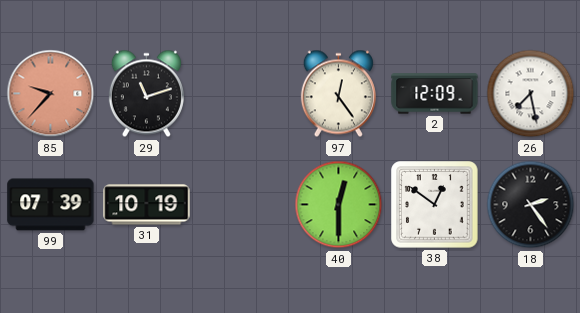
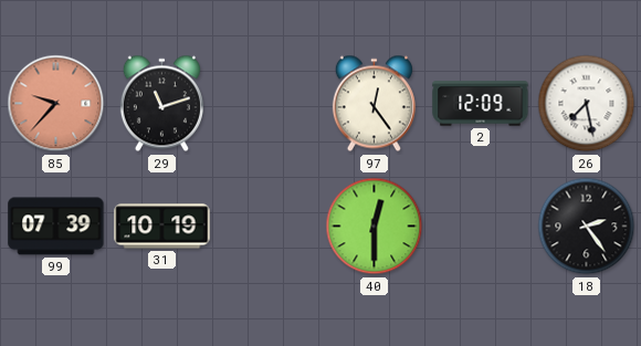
38: 12:51 -> none (435, 205)
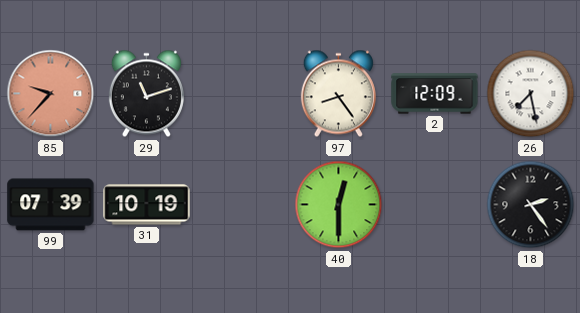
97: 12:24 -> 8:24 (338, 94)
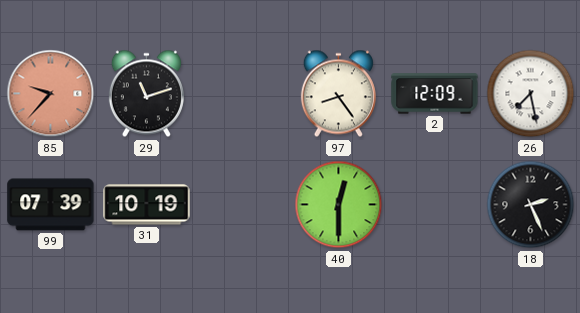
18: 2:24 -> 2:26 (531, 205)
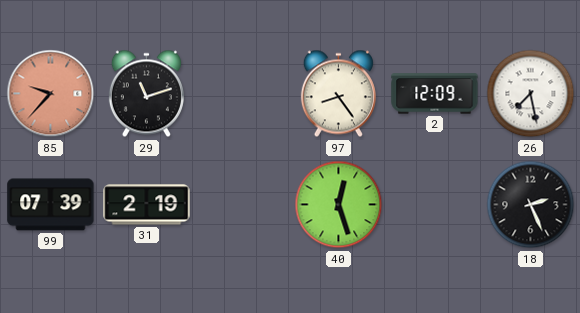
31: 10:19 -> 2:19 (147, 205)
40: 12:30 -> 12:27 (339, 205)
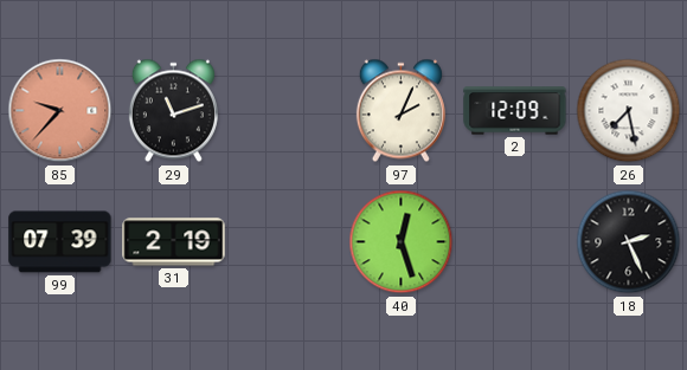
97: 8:24 -> 2:04 (400, 111)
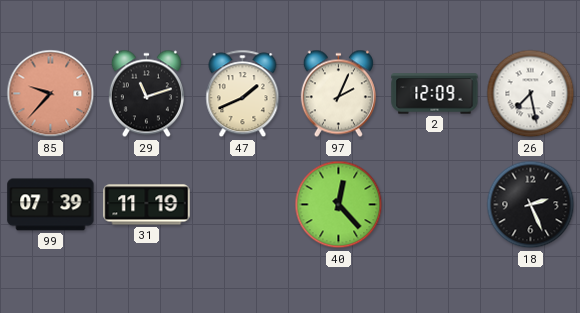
47: none -> 1:41 (243, 94)
31: 2:19 -> 11:19 (147, 205)
40: 12:27 -> 12:23 (339, 205)
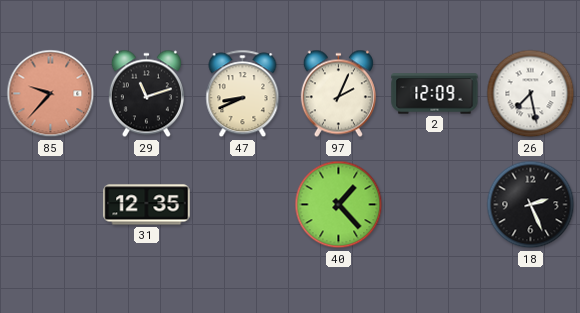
47: 1:41 -> 8:41 (243, 94)
99: 07:39 -> none (51, 205)
31: 11:19 -> 12:35 (147, 205)
40: 12:23 -> 1:23 (339, 205)
